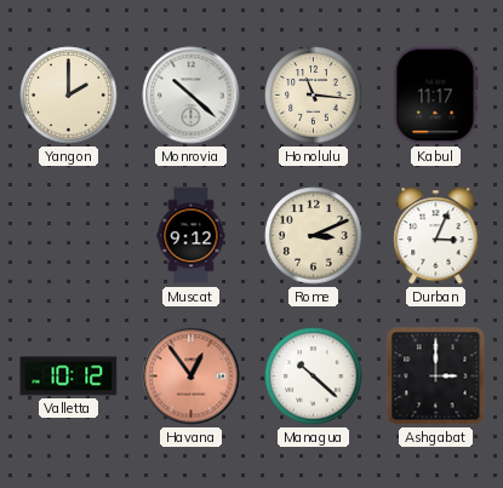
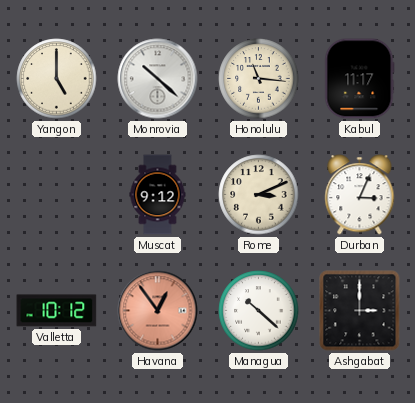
Yangon: 2:00 -> 5:00 (57, 79)
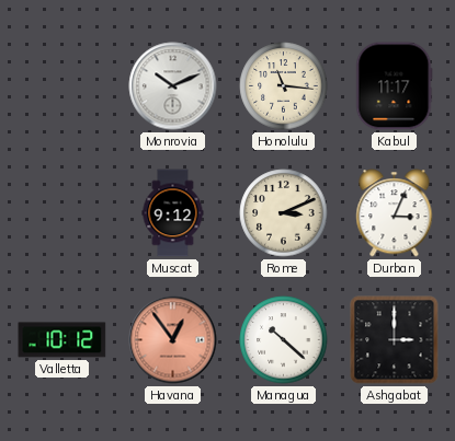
Yangon: 5:00 -> none (57, 79)
Monrovia: 10:22 -> 10:11 (173, 86)
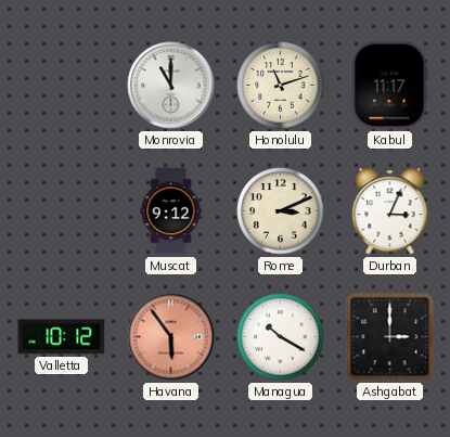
Monrovia: 10:11 -> 11:00 (171, 86)
Honolulu: 11:16 -> 11:12 (281, 86)
Havana: 12:54 -> 5:54 (171, 337)
Managua: 10:22 -> 10:20 (281, 337)
